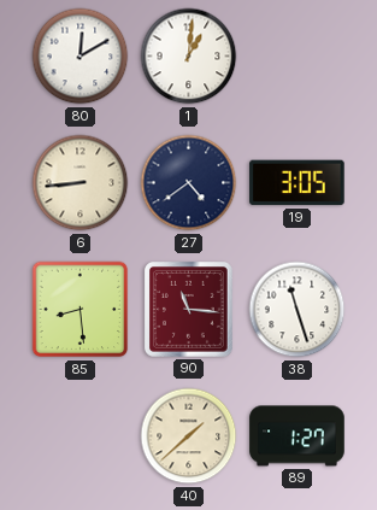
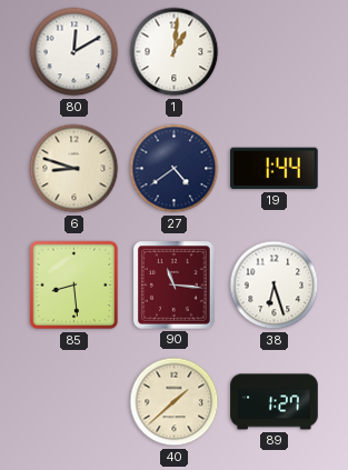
6: 8:44 -> 8:48 (74, 169)
19: 3:05 -> 1:44 (275, 169)
38: 11:27 -> 6:27 (275, 286)
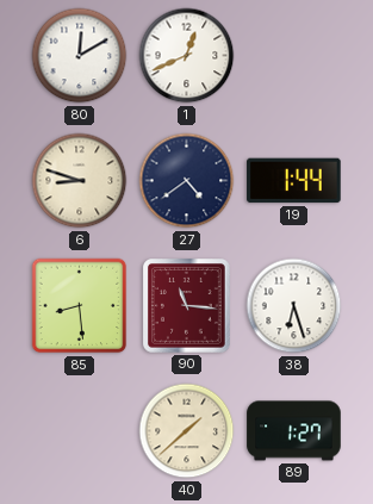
1: 1:01 -> 12:41 (187, 56)
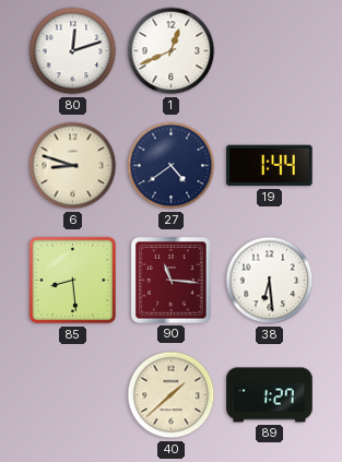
80: 12:10 -> 12:12 (73, 51)
38: 6:27 -> 6:29 (270, 281)
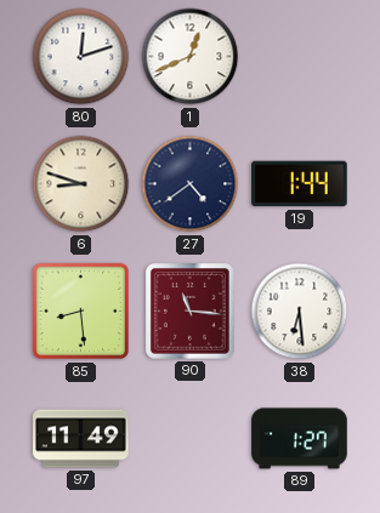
97: none -> 11:49 (81, 439)
40: 1:38 -> none (172, 395)
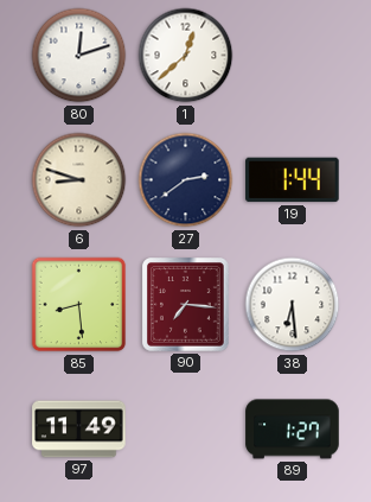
1: 12:41 -> 12:38 (186, 56)
27: 4:39 -> 2:39 (186, 180)
90: 11:16 -> 7:16 (186, 305)
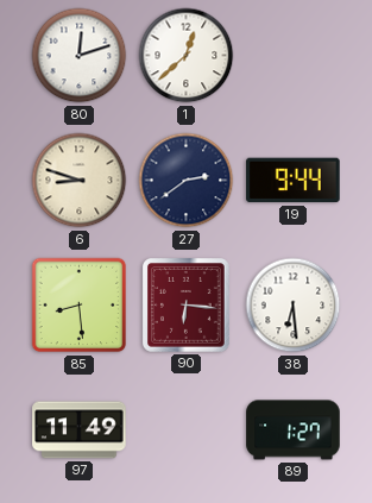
19: 1:44 -> 9:44 (294, 181)
90: 7:16 -> 6:16 (187, 306)
